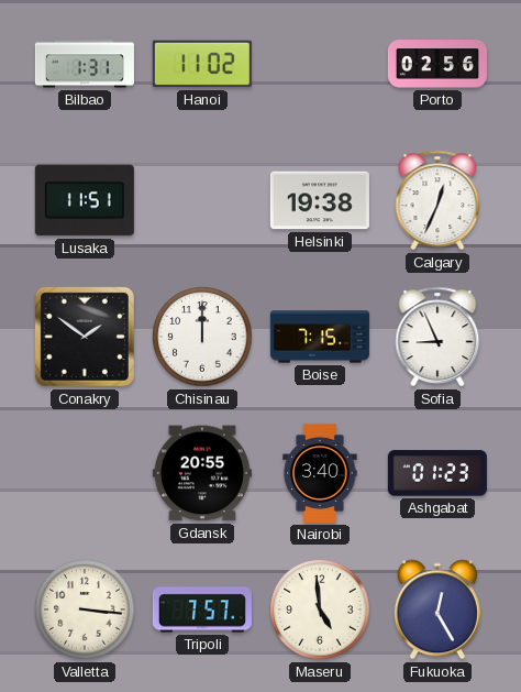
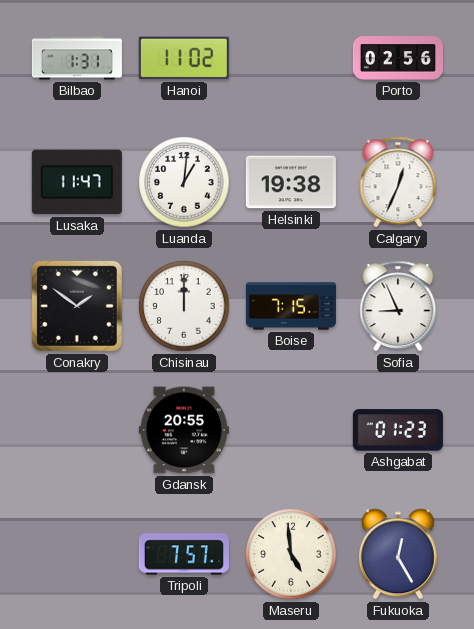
Lusaka: 11:51 -> 11:47 (77, 182)
Luanda: none -> 1:01 (184, 182)
Nairobi: 3:40 -> none (320, 473)
Valletta: 3:16 -> none (85, 609)
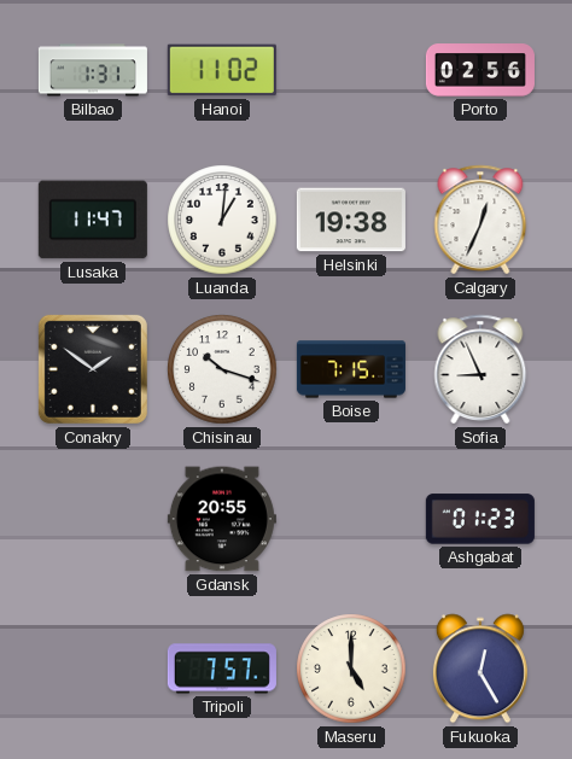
Chisinau: 12:00 -> 10:18 (222, 369)
Maseru: 4:59 -> 5:00 (351, 668)
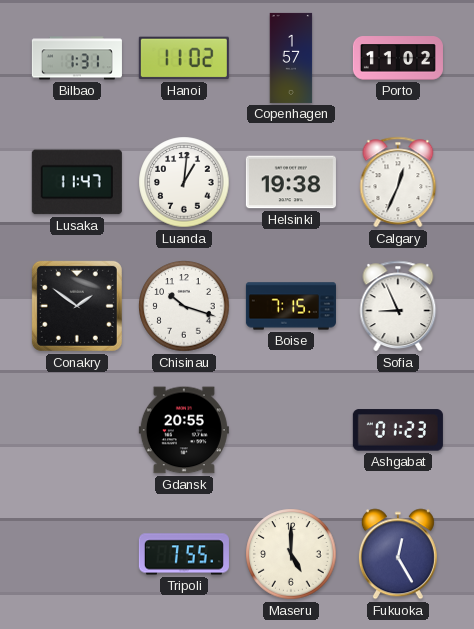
Copenhagen: none -> 1:57 (291, 58)
Porto: 02:56 -> 11:02 (398, 58)
Tripoli: 7:57 -> 7:55 (184, 554)
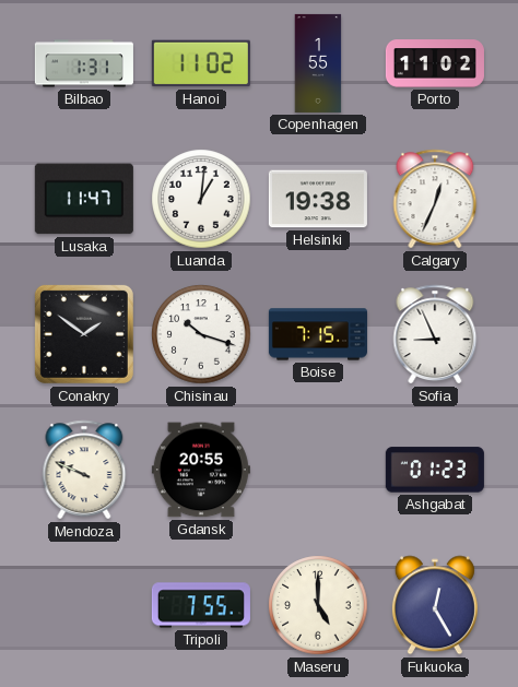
Copenhagen: 1:57 -> 1:55 (318, 63)
Mendoza: none -> 9:49 (84, 470)
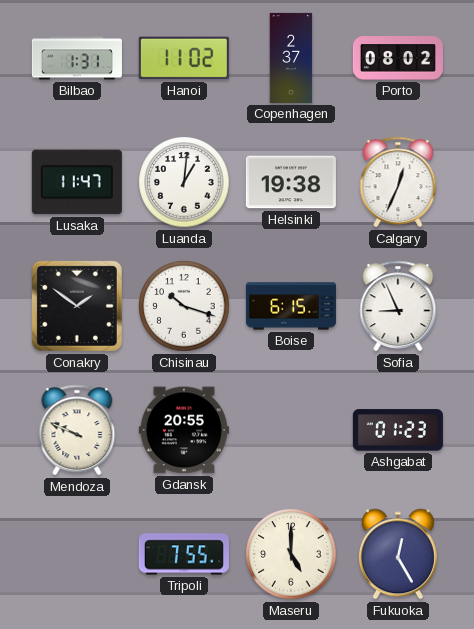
Copenhagen: 1:55 -> 2:37 (291, 58)
Porto: 11:02 -> 08:02 (398, 58)
Boise: 7:15 -> 6:15 (291, 306)
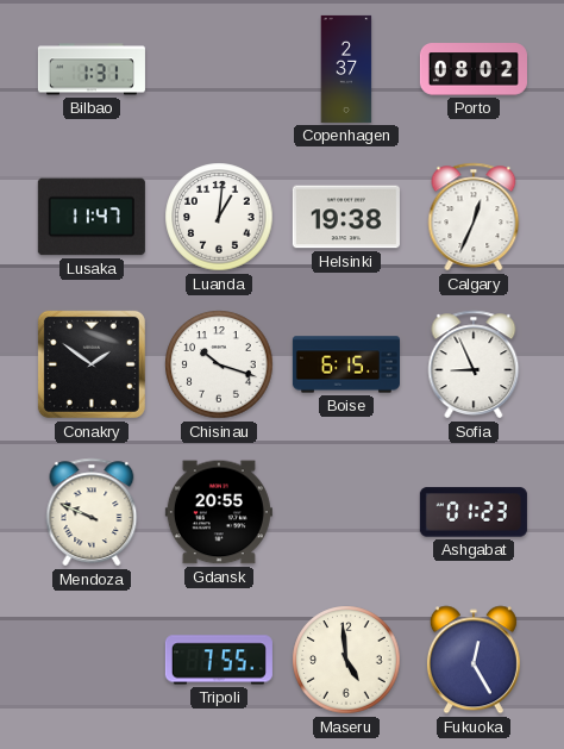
Hanoi: 11:02 -> none (184, 58)
Maseru: 5:00 -> 4:59 (346, 660)
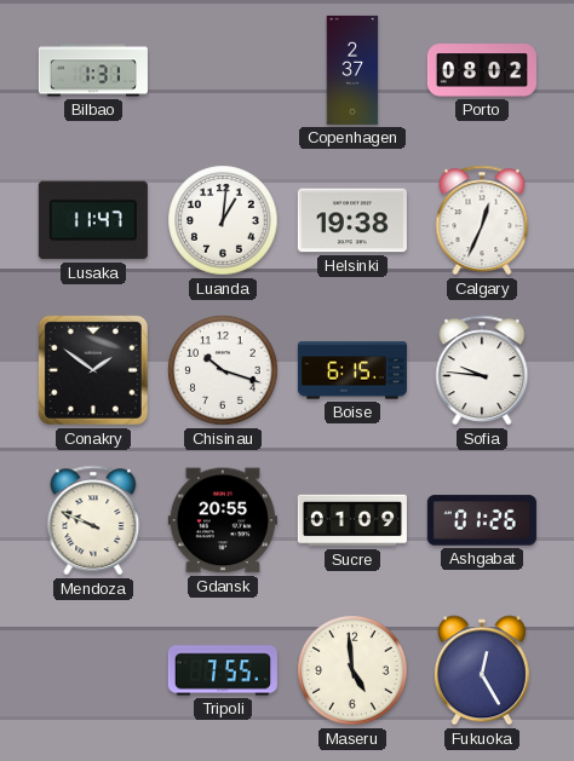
Sofia: 8:56 -> 9:46 (482, 370)
Sucre: none -> 01:09 (352, 520)
Ashgabat: 01:23 -> 01:26 (482, 520)
